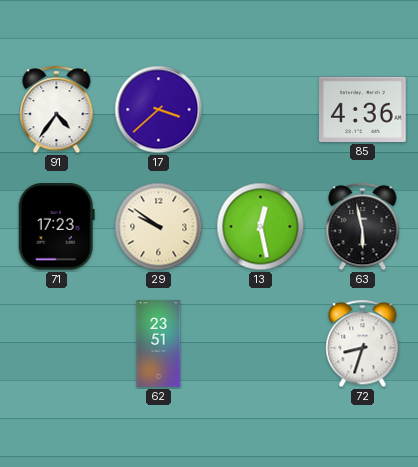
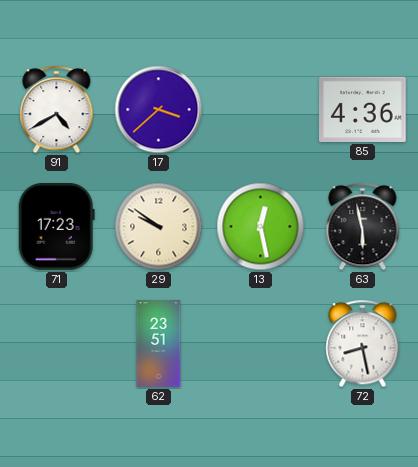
91: 4:36 -> 4:40 (57, 110)
72: 8:33 -> 8:28 (363, 344)
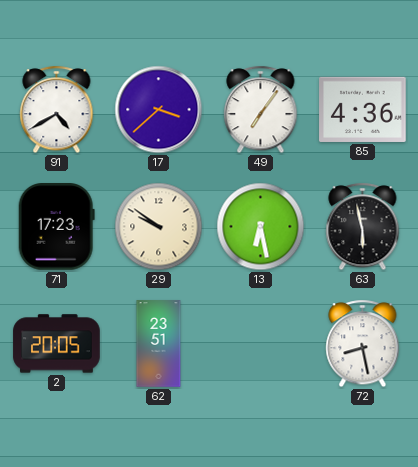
49: none -> 7:06 (261, 110)
13: 12:28 -> 6:28 (261, 227)
2: none -> 20:05 (57, 344)
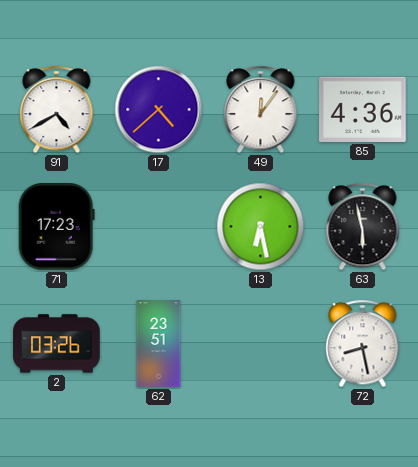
17: 3:38 -> 4:38 (159, 110)
49: 7:06 -> 12:06 (261, 110)
29: 9:51 -> none (159, 227)
2: 20:05 -> 03:26 (57, 344)
